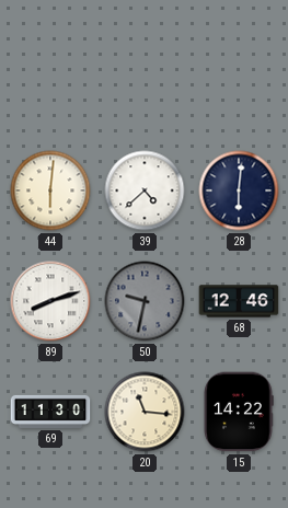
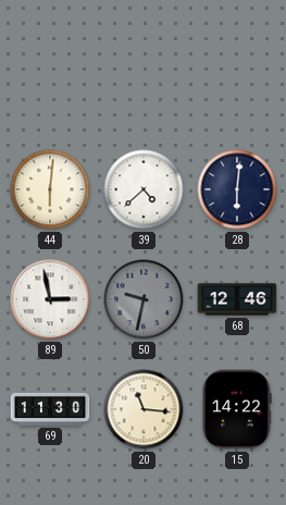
89: 8:12 -> 2:58 (50, 299)
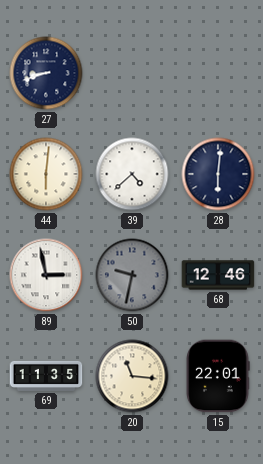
27: none -> 8:42 (46, 73)
69: 11:30 -> 11:35 (46, 376)
15: 14:22 -> 22:01 (218, 376)
